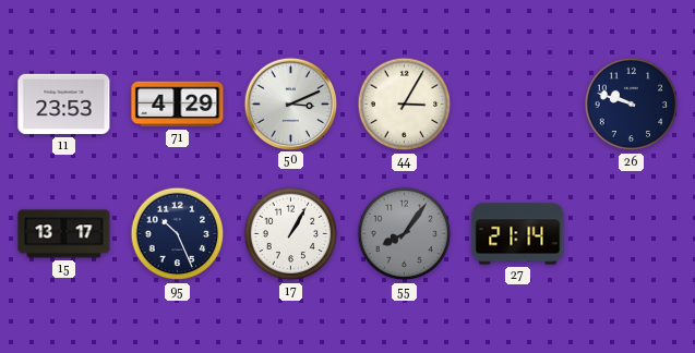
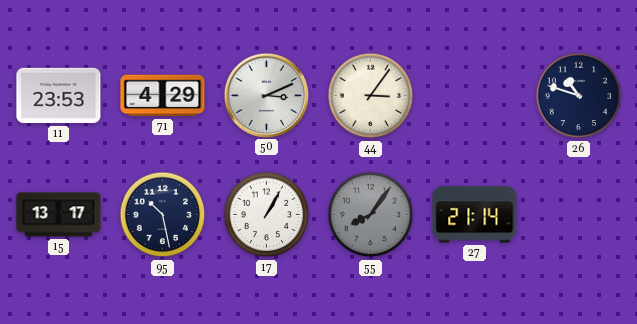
44: 3:05 -> 3:06 (371, 96)
26: 9:48 -> 10:48 (579, 96)
95: 10:26 -> 10:28 (163, 215)
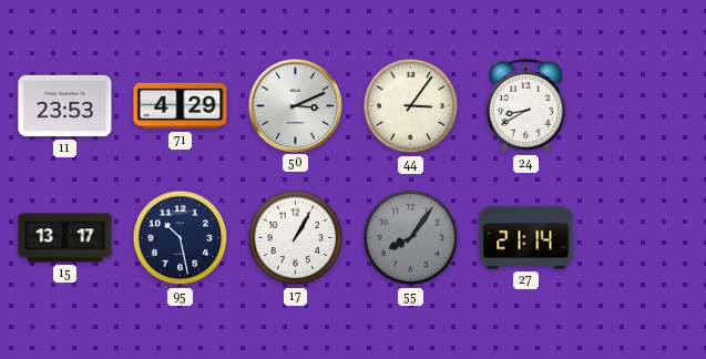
24: none -> 8:40 (525, 105)
26: 10:48 -> none (579, 96)
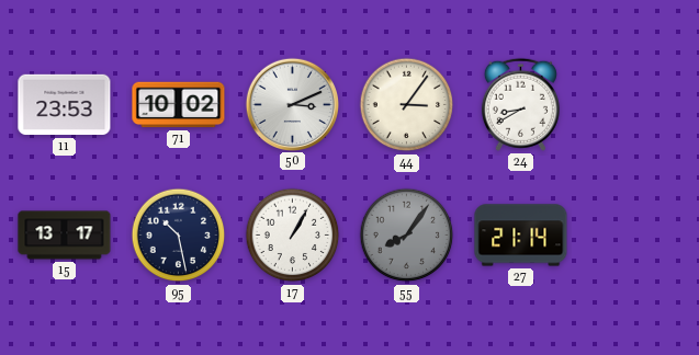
71: 4:29 -> 10:02 (179, 105)
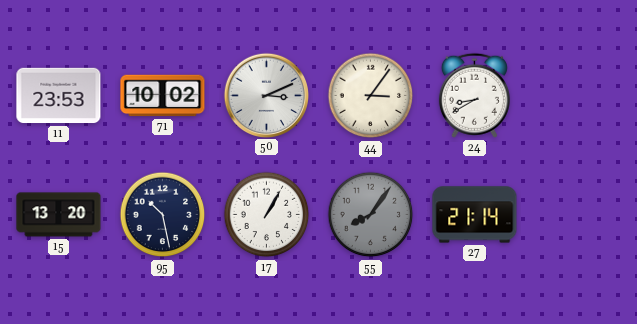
15: 13:17 -> 13:20 (59, 215)
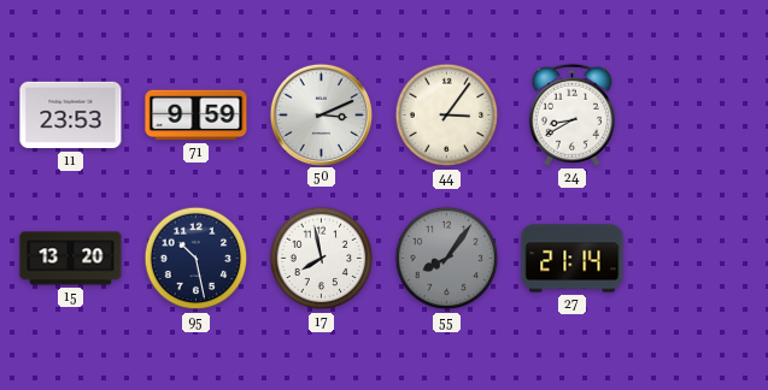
71: 10:02 -> 9:59 (197, 116)
17: 1:05 -> 7:58 (322, 259)
